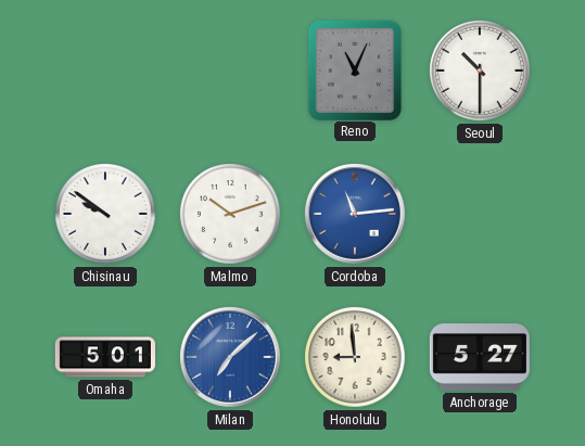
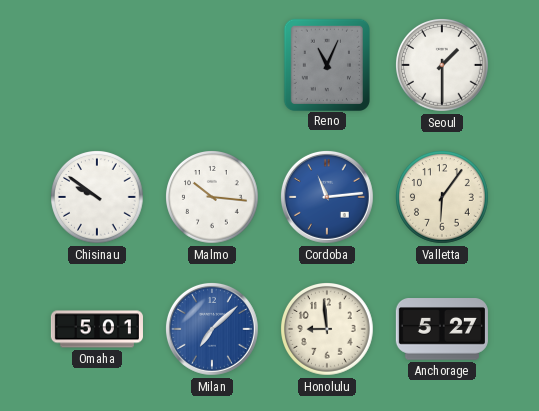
Seoul: 10:30 -> 1:30 (443, 66)
Malmo: 10:12 -> 10:16 (213, 198)
Valletta: none -> 6:06 (443, 198)
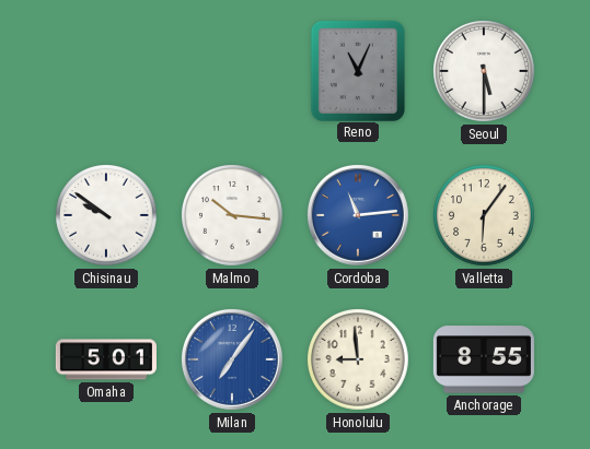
Seoul: 1:30 -> 5:30 (485, 72)
Milan: 7:08 -> 7:06 (232, 359)
Anchorage: 5:27 -> 8:55 (484, 359)
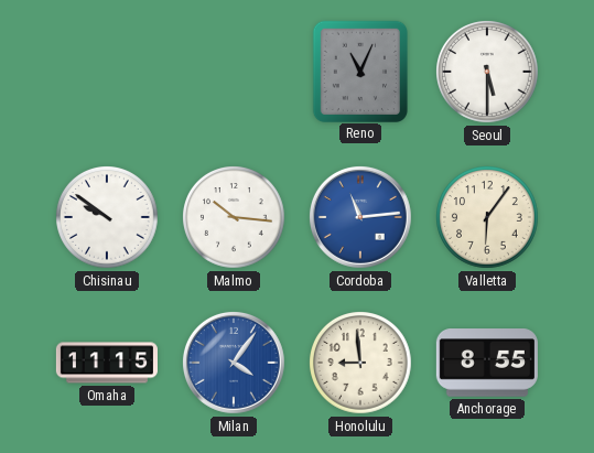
Omaha: 5:01 -> 11:15 (107, 363)
Milan: 7:06 -> 4:06 (234, 363)
